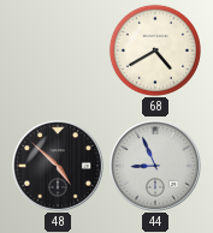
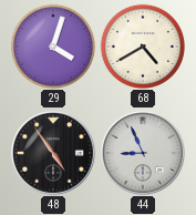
29: none -> 4:03 (53, 47)
48: 4:52 -> 4:54 (53, 153)
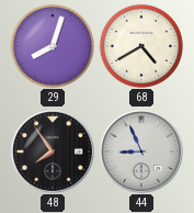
29: 4:03 -> 8:03 (53, 46)
48: 4:54 -> 7:54 (53, 152)
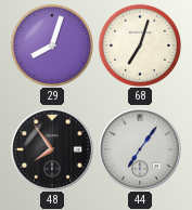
68: 4:40 -> 7:03 (140, 45)
44: 8:56 -> 7:06 (140, 149)
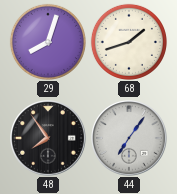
68: 7:03 -> 1:42 (129, 42)
